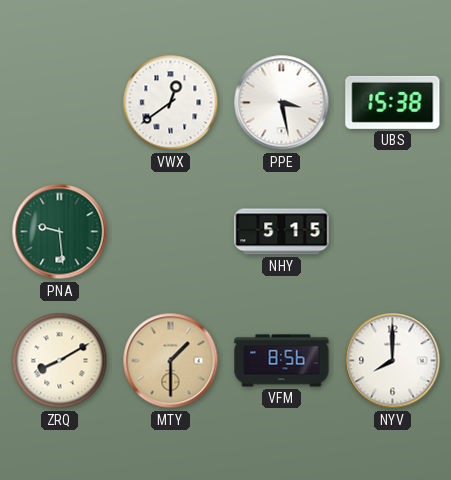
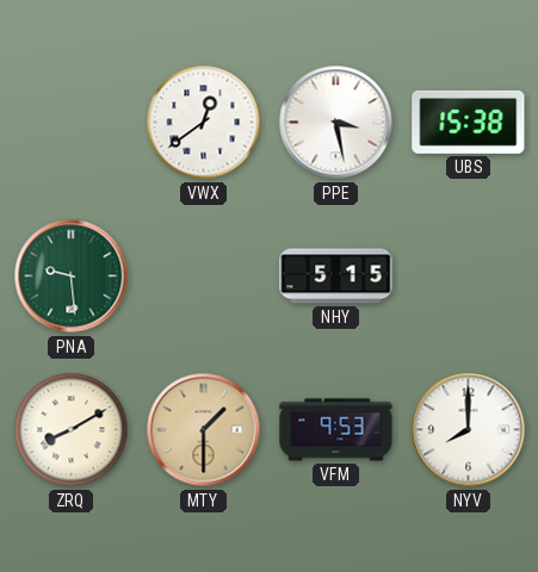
VFM: 8:56 -> 9:53 (336, 430)
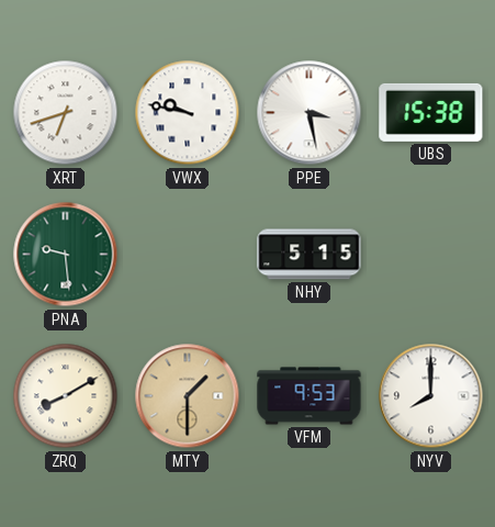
XRT: none -> 6:42 (66, 113)
VWX: 12:39 -> 9:47 (188, 113)
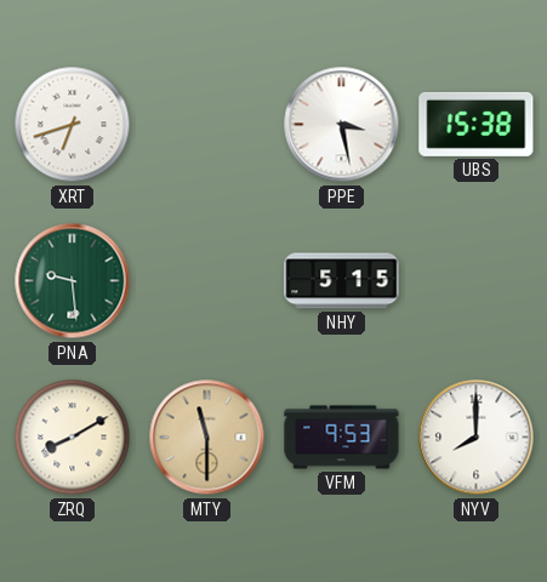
VWX: 9:47 -> none (188, 113)
MTY: 1:30 -> 11:30 (207, 438)
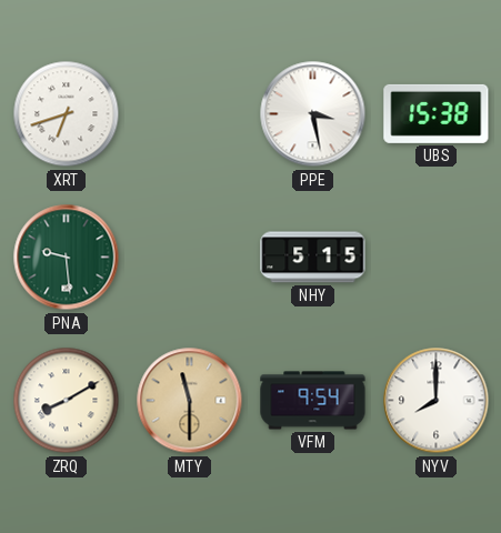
VFM: 9:53 -> 9:54 (313, 401)
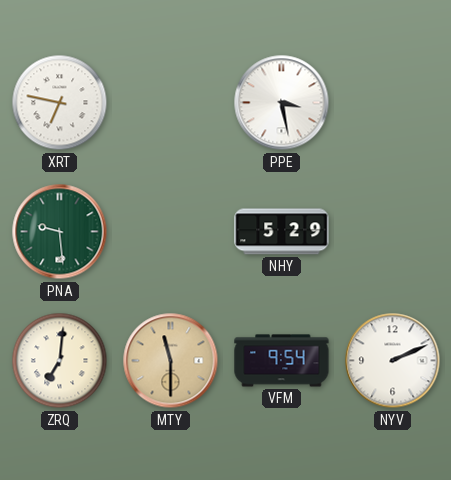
XRT: 6:42 -> 6:47 (60, 103)
UBS: 15:38 -> none (437, 113)
NHY: 5:15 -> 5:29 (282, 232)
ZRQ: 8:10 -> 7:01 (60, 361)
NYV: 8:00 -> 2:11 (393, 361)
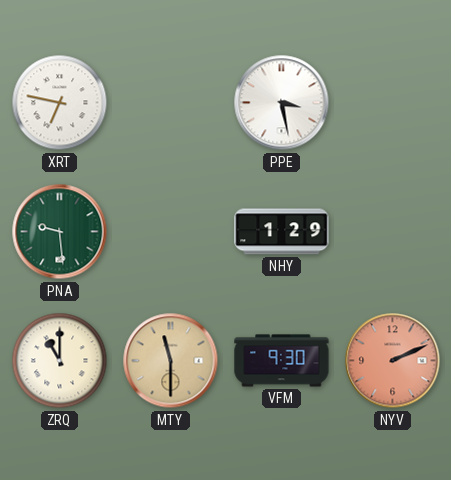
NHY: 5:29 -> 1:29 (282, 232)
ZRQ: 7:01 -> 11:00 (60, 361)
VFM: 9:54 -> 9:30 (282, 361)
NYV dial: white -> salmon (393, 361)
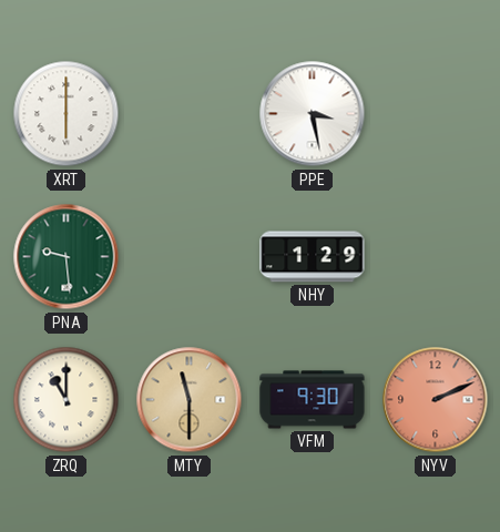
XRT: 6:47 -> 6:00 (67, 114)
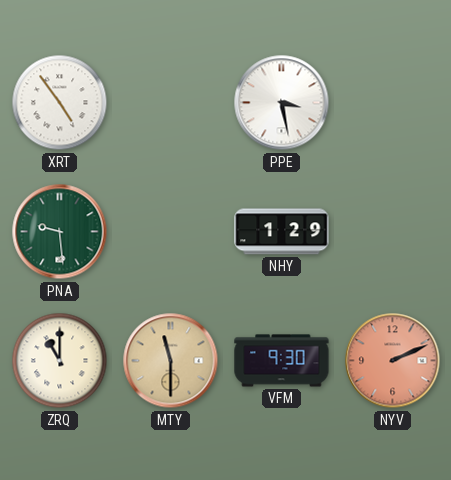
XRT: 6:00 -> 4:54 (60, 103)
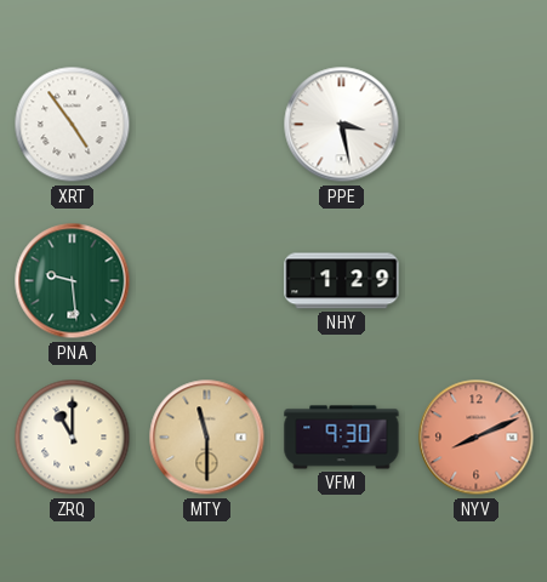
NYV: 2:11 -> 8:11 (477, 438)
